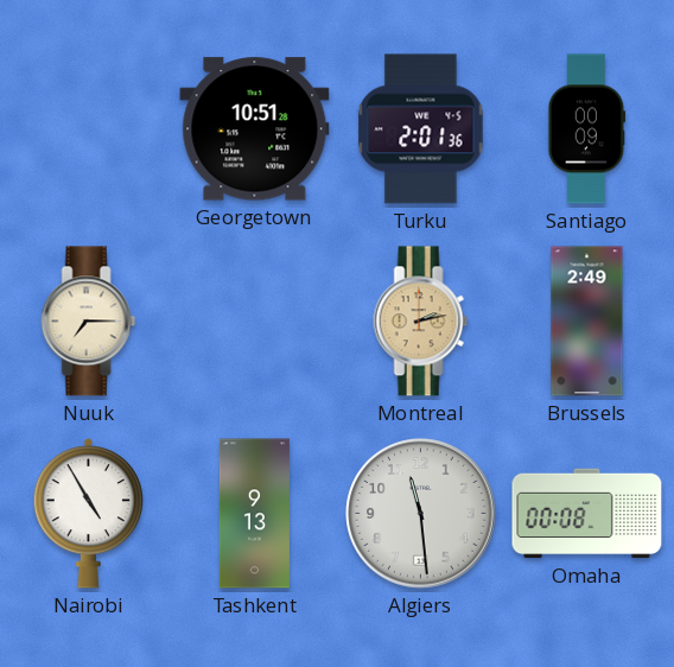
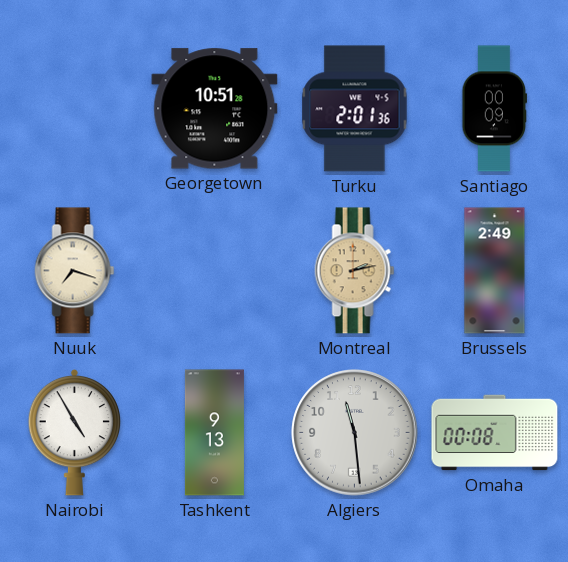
Nuuk: 7:15 -> 7:18 (75, 271)
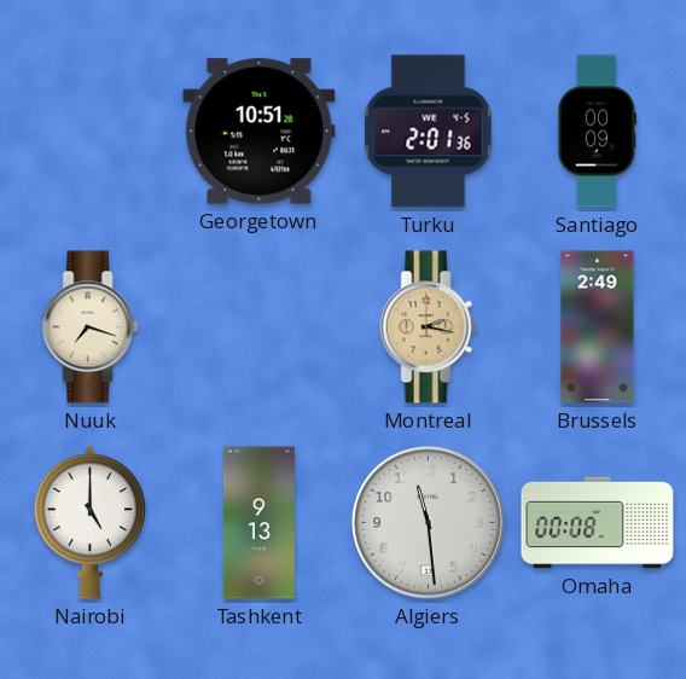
Montreal: 2:13 -> 2:17 (429, 327)
Nairobi: 4:55 -> 5:00 (91, 522)
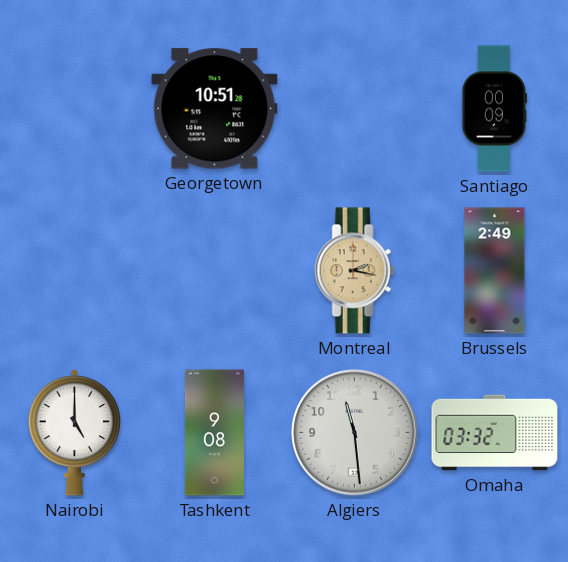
Turku: 2:01 -> none (429, 132)
Nuuk: 7:18 -> none (91, 327)
Tashkent: 9:13 -> 9:08 (214, 433)
Omaha: 00:08 -> 03:32 (495, 433)
